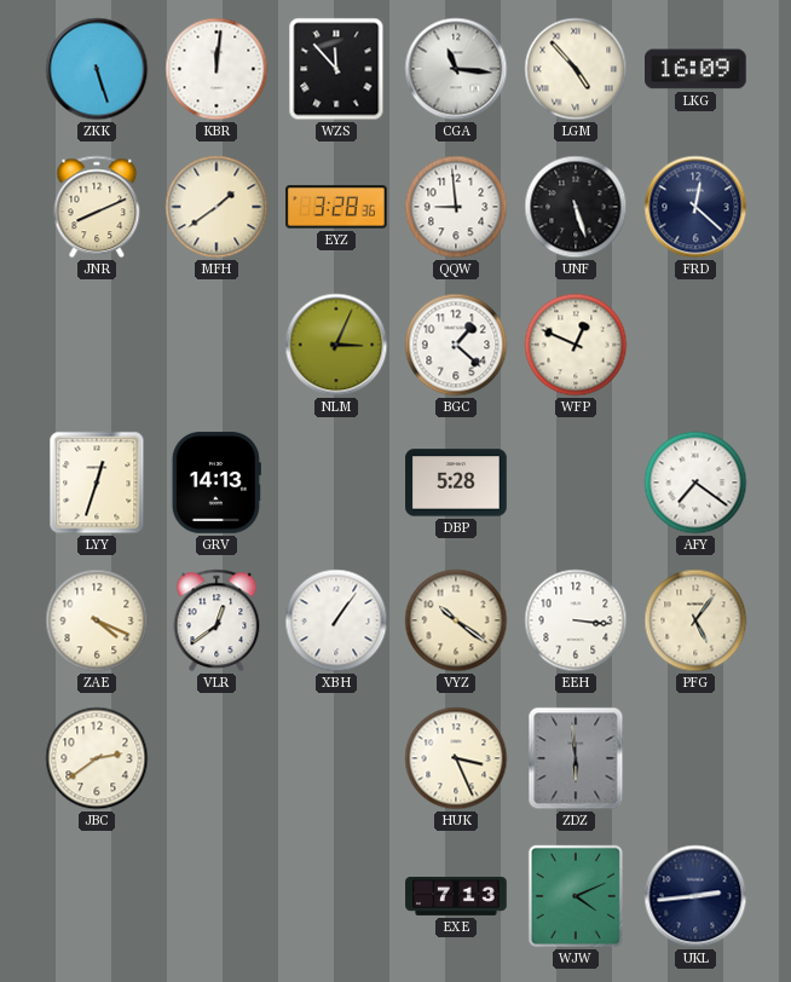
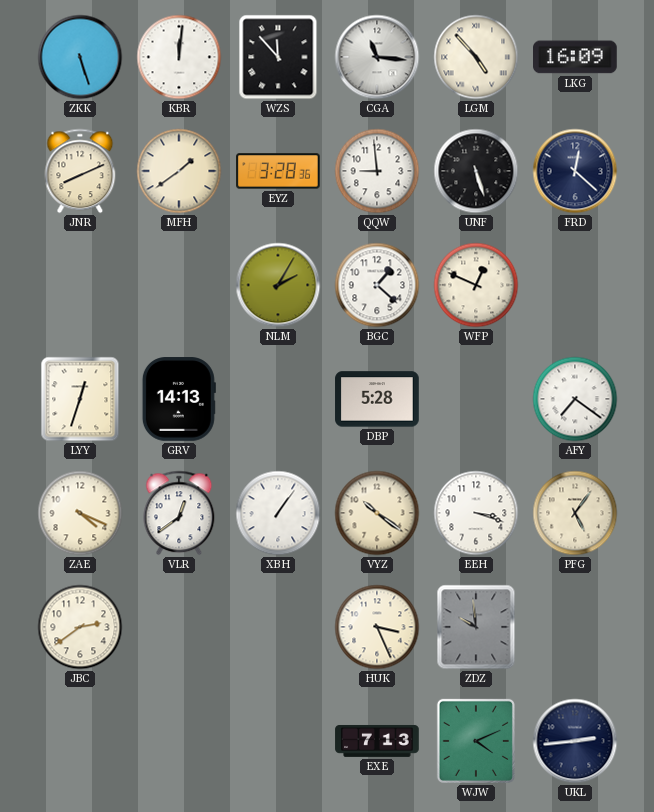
NLM: 3:04 -> 2:05 (278, 285)
EEH: 3:16 -> 3:18 (476, 513)
ZDZ: 5:59 -> 9:59 (476, 627)
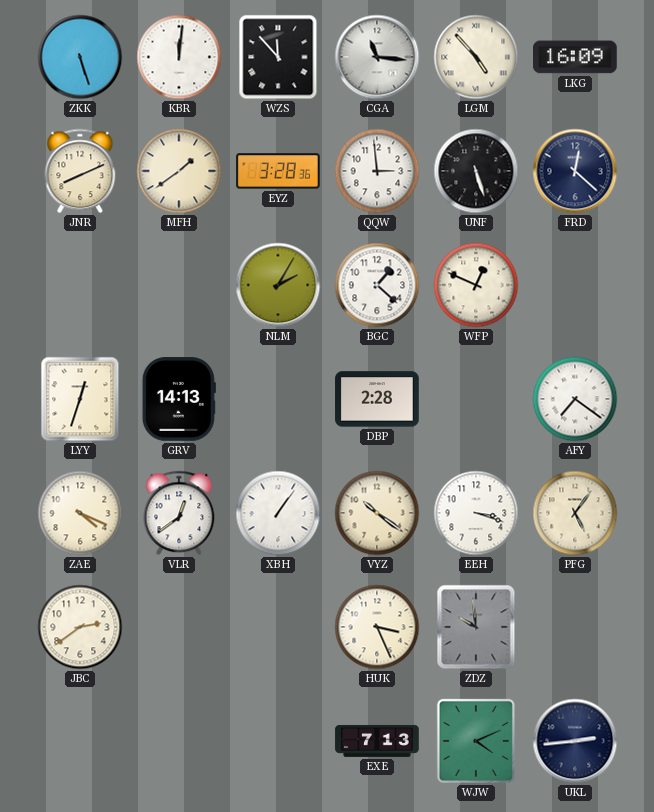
QQW: 8:59 -> 2:59 (377, 171)
DBP: 5:28 -> 2:28 (377, 399)
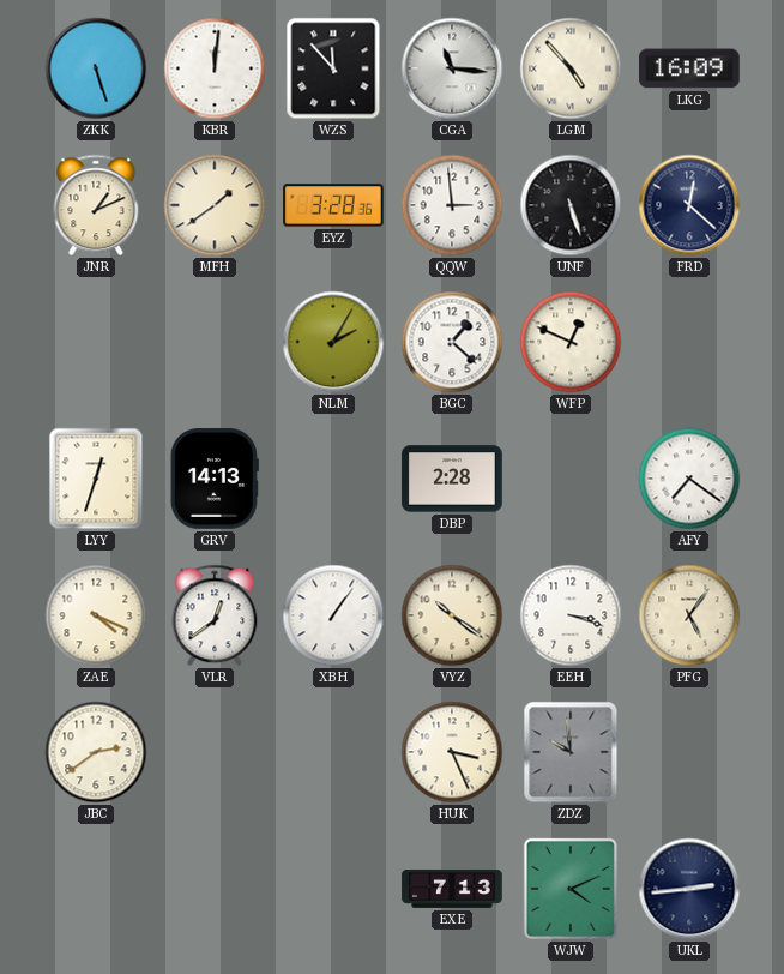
JNR: 8:11 -> 1:11 (96, 205)
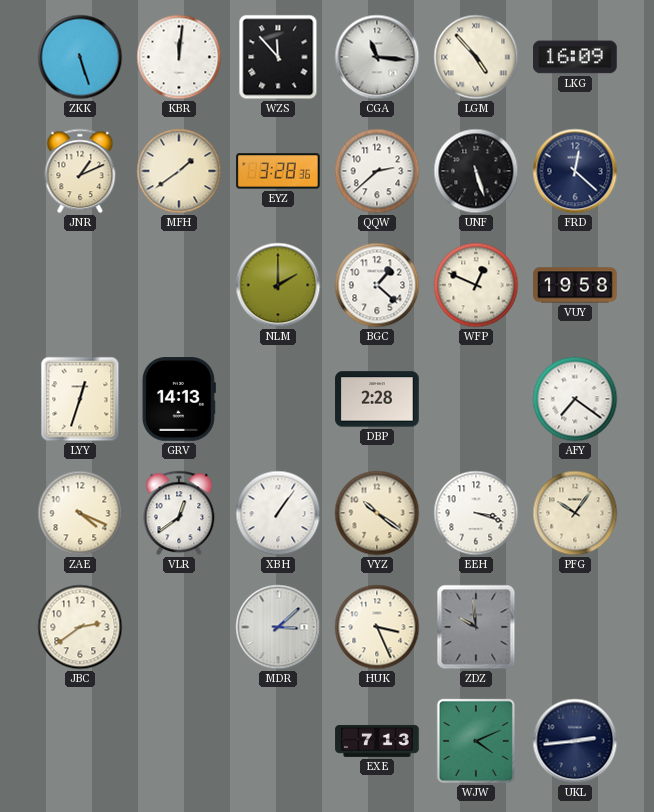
QQW: 2:59 -> 2:38 (377, 171)
NLM: 2:05 -> 2:00 (278, 285)
VUY: none -> 19:58 (575, 285)
PFG: 5:06 -> 10:06 (575, 513)
MDR: none -> 3:08 (278, 627)
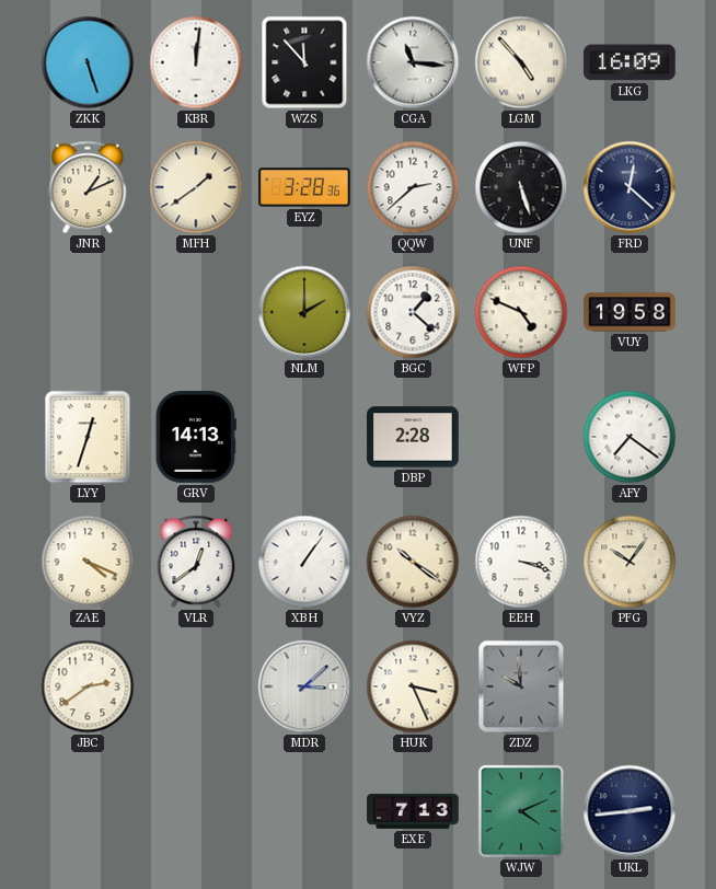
WFP: 12:49 -> 4:49 (521, 312)
